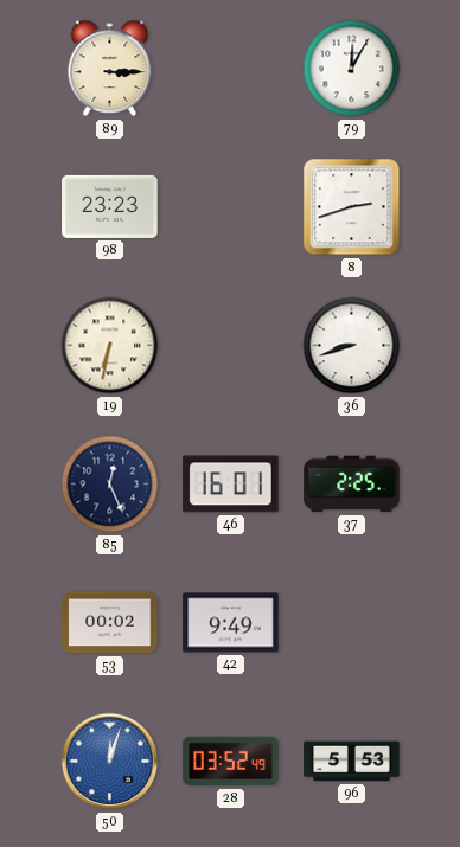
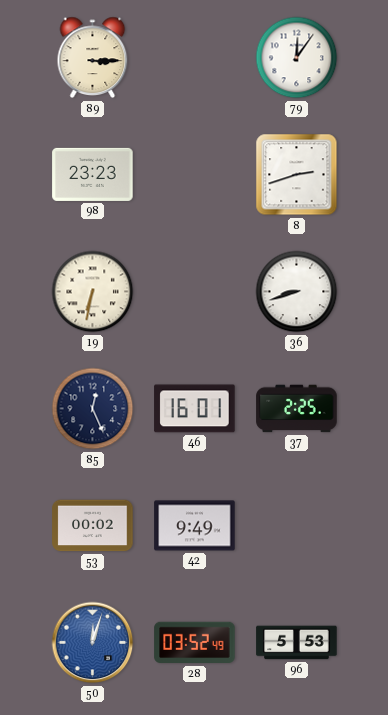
79: 12:05 -> 12:06 (297, 58)
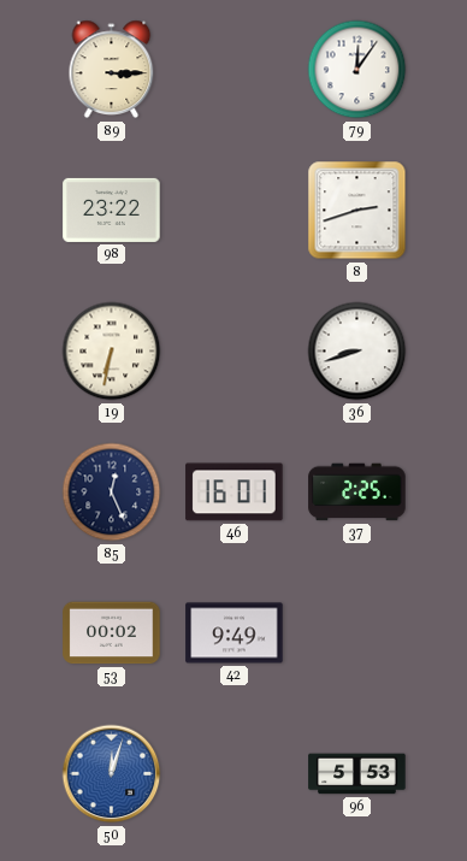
98: 23:23 -> 23:22 (112, 210)
28: 03:52 -> none (195, 643)
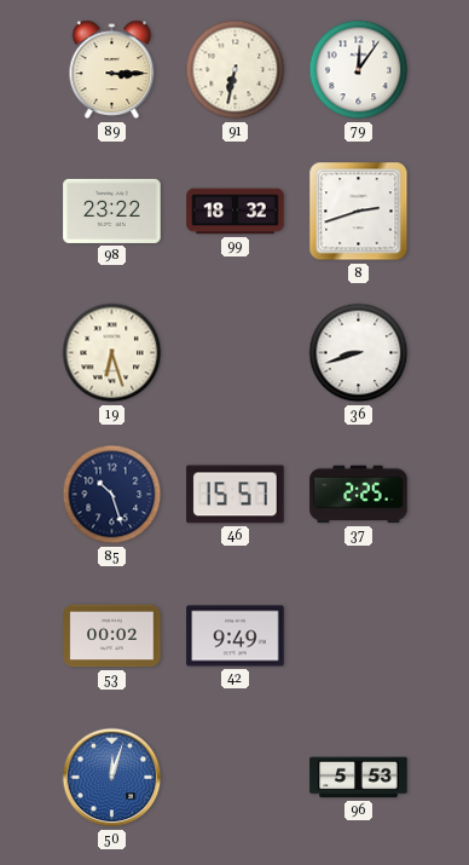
91: none -> 6:32 (236, 70)
99: none -> 18:32 (236, 212)
19: 6:32 -> 6:27 (112, 353)
85: 12:26 -> 10:27 (112, 495)
46: 16:01 -> 15:57 (236, 495)
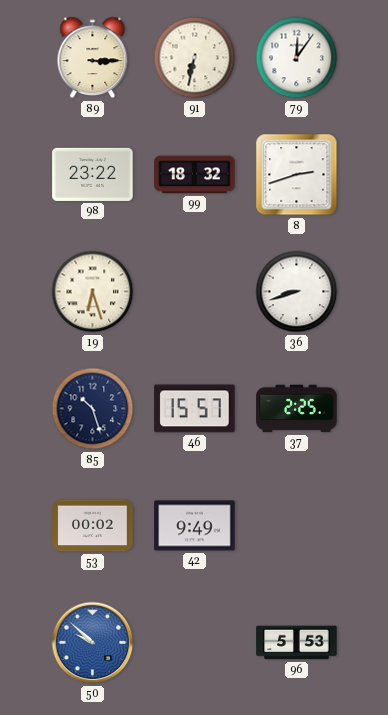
50: 12:03 -> 9:52 (93, 643)
